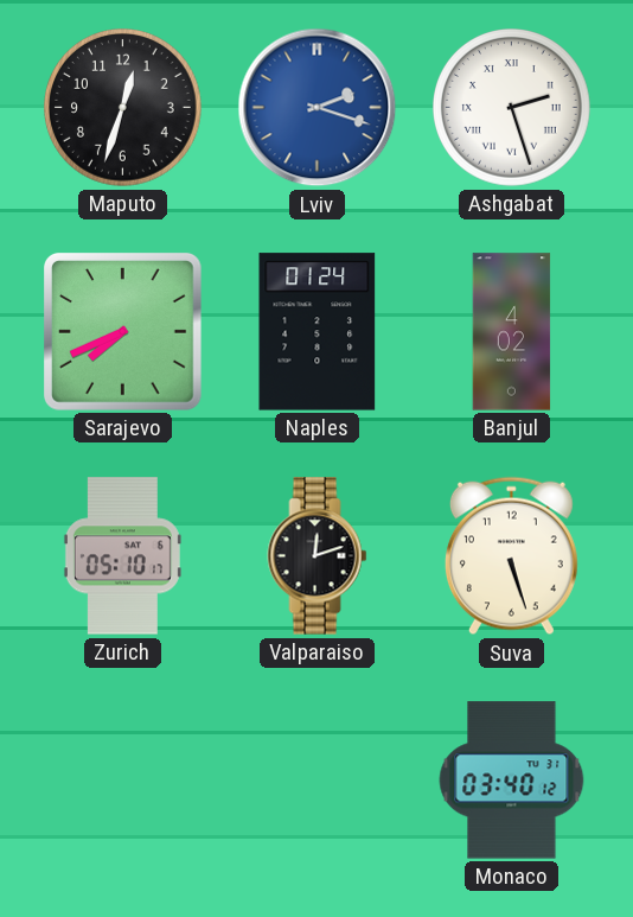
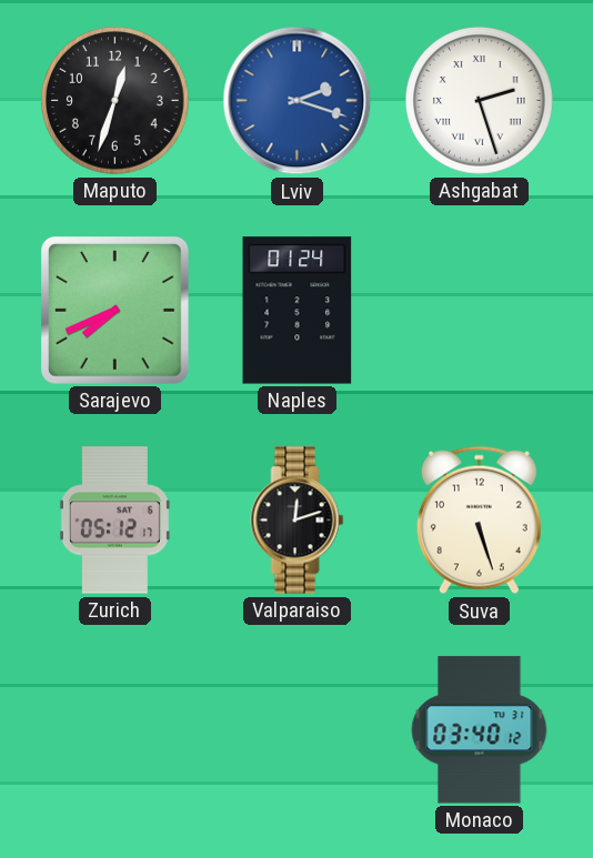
Banjul: 4:02 -> none (512, 332)
Zurich: 05:10 -> 05:12 (114, 521)
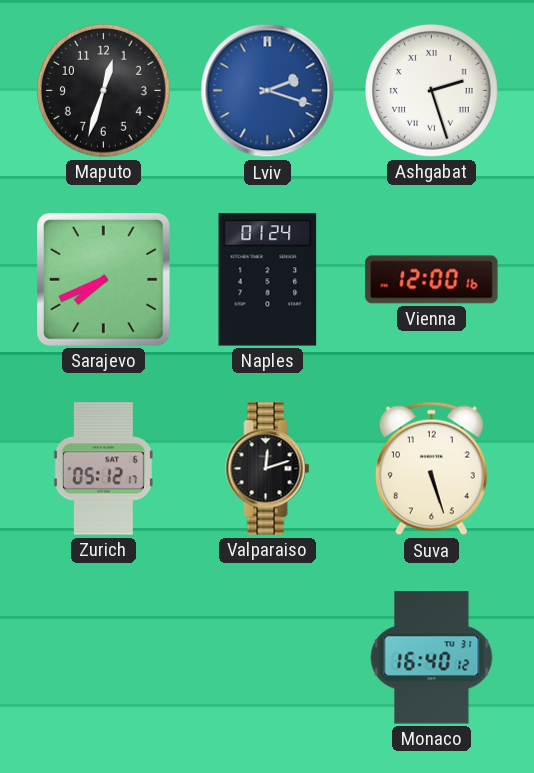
Vienna: none -> 12:00 (432, 280)
Monaco: 03:40 -> 16:40 (432, 658)
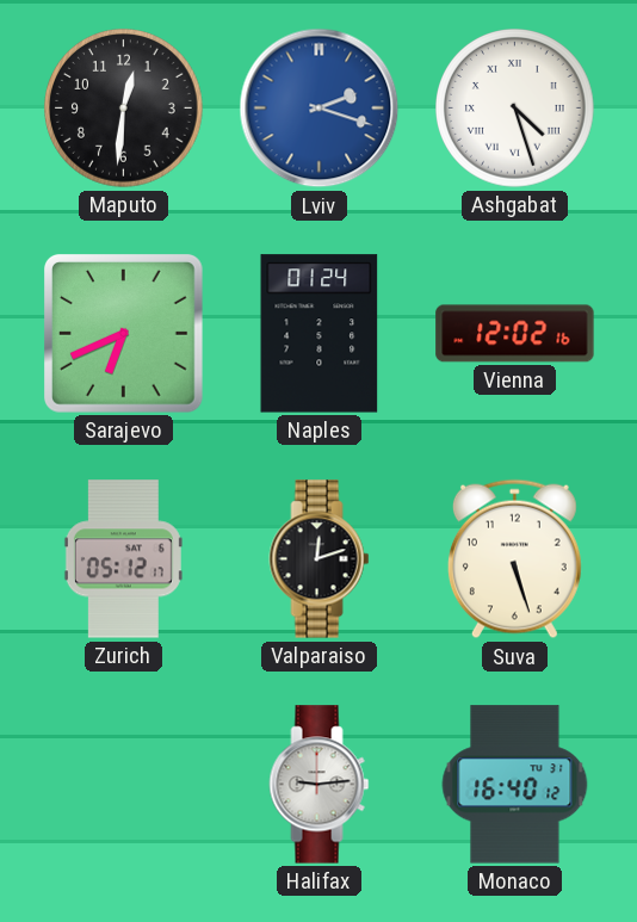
Maputo: 12:33 -> 12:31 (124, 109)
Ashgabat: 2:27 -> 4:27 (515, 109)
Sarajevo: 7:41 -> 6:41 (124, 334)
Vienna: 12:00 -> 12:02 (515, 334)
Halifax: none -> 9:14 (320, 785)
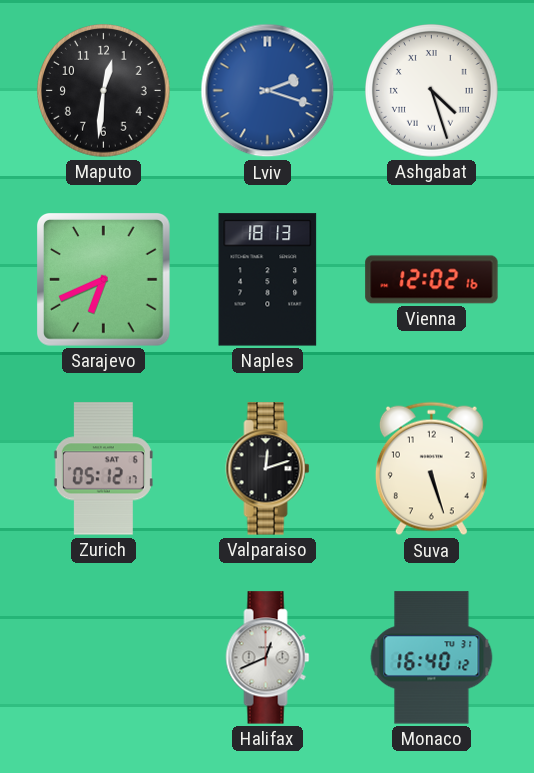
Naples: 01:24 -> 18:13 (268, 280)
Halifax: 9:14 -> 12:41 (268, 658)
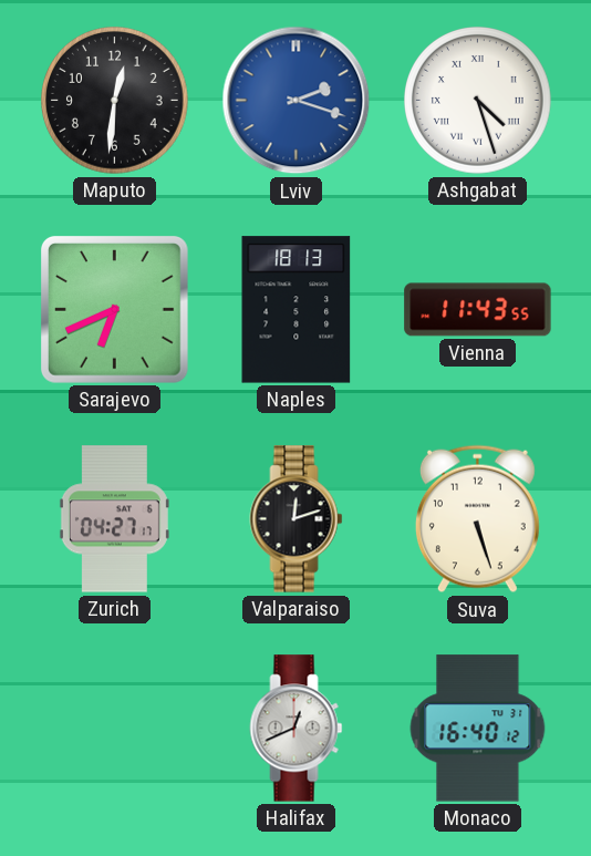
Vienna: 12:02 -> 11:43 (478, 310)
Zurich: 05:12 -> 04:27 (114, 519)
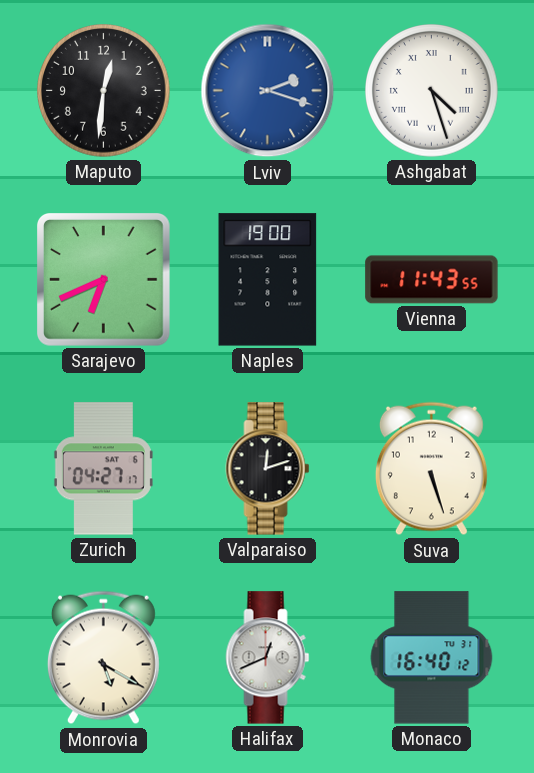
Naples: 18:13 -> 19:00 (268, 280)
Monrovia: none -> 5:20 (103, 658)
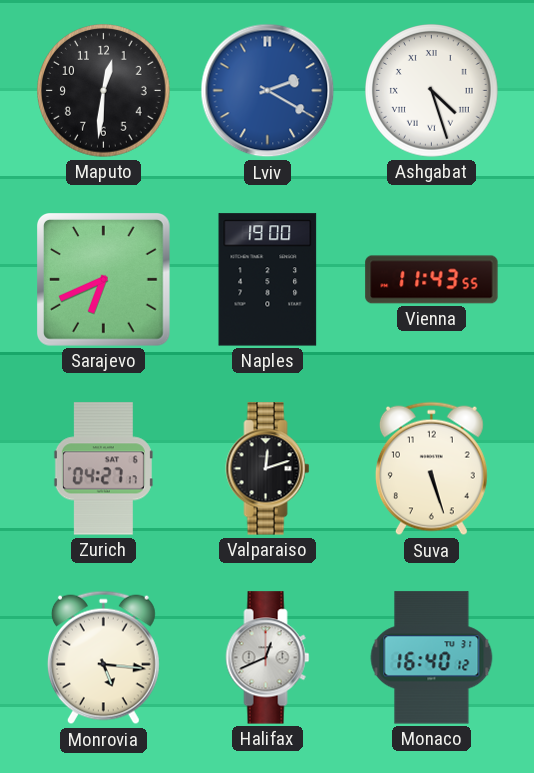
Lviv: 2:18 -> 2:20 (268, 91)
Monrovia: 5:20 -> 5:16 (103, 658)
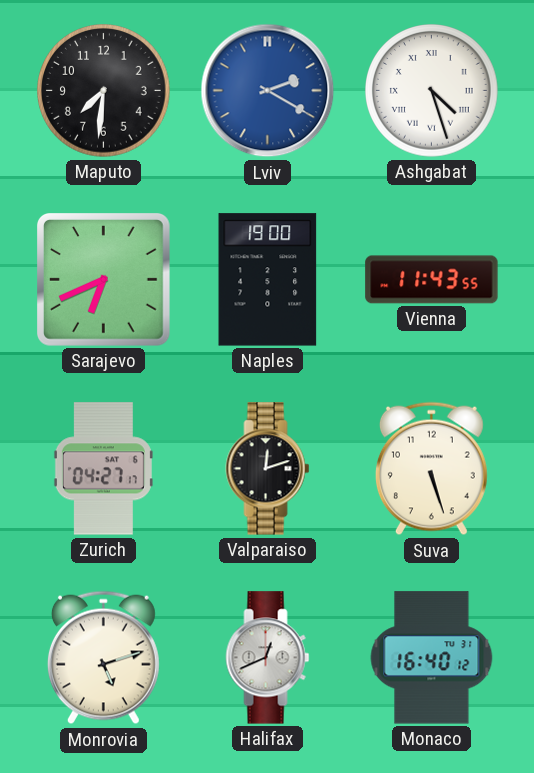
Maputo: 12:31 -> 7:31 (104, 91)
Monrovia: 5:16 -> 5:12 (103, 658)
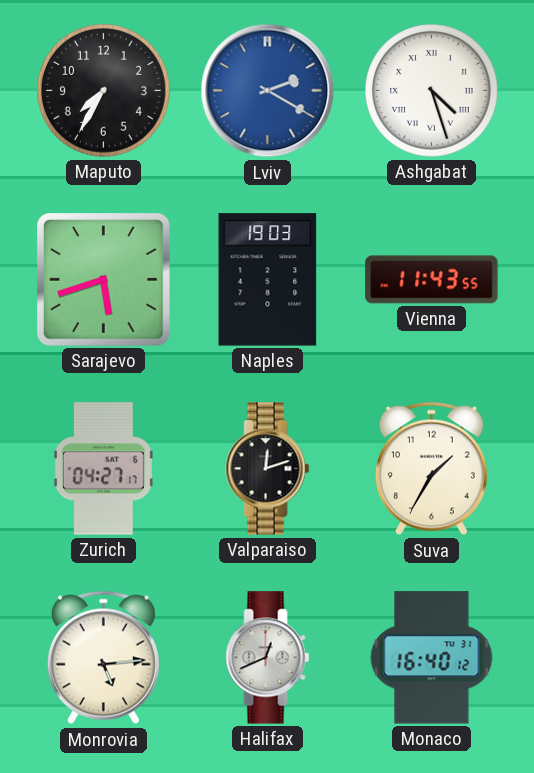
Maputo: 7:31 -> 7:35 (104, 91)
Sarajevo: 6:41 -> 5:42 (104, 280)
Naples: 19:00 -> 19:03 (268, 280)
Suva: 5:27 -> 1:35 (431, 469)
Monrovia: 5:12 -> 5:14 (103, 658)
